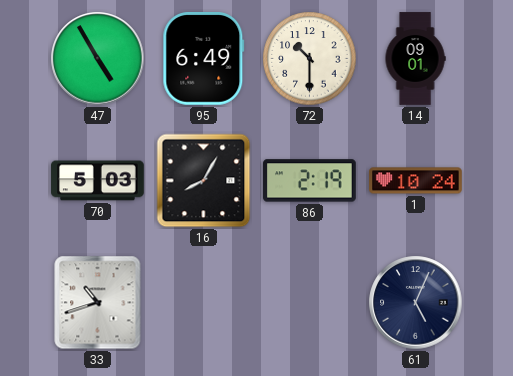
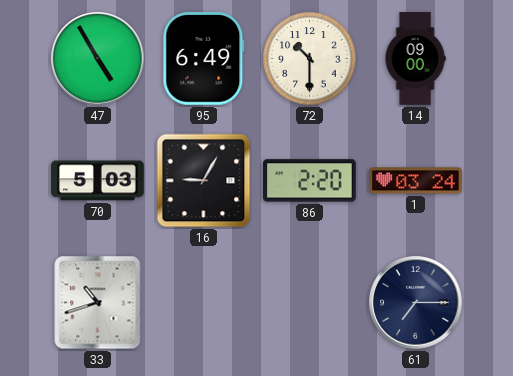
14: 09:01 -> 09:00 (415, 59)
16: 8:05 -> 9:05 (204, 181)
86: 2:19 -> 2:20 (310, 181)
1: 10:24 -> 03:24 (416, 181)
61: 5:04 -> 7:15 (416, 303)
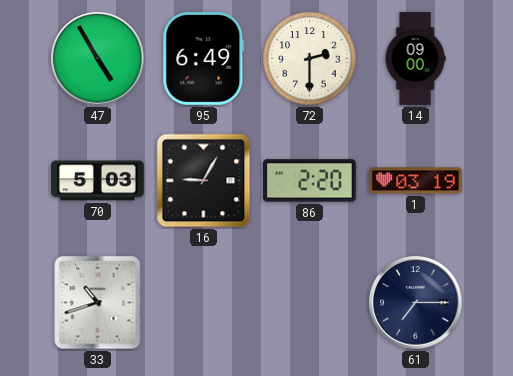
72: 10:30 -> 2:30 (310, 59)
1: 03:24 -> 03:19 (416, 181)
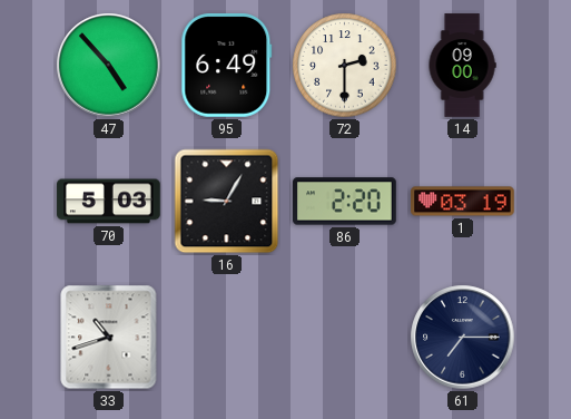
47: 4:55 -> 4:53 (109, 66)
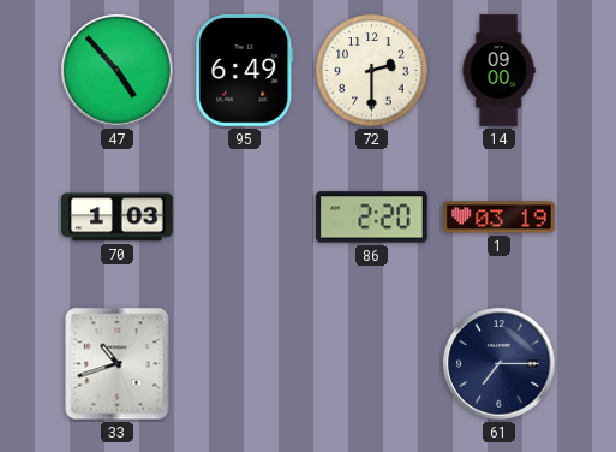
70: 5:03 -> 1:03 (118, 218)
16: 9:05 -> none (227, 202)
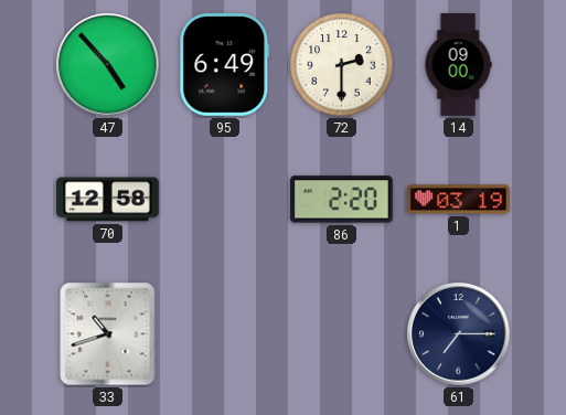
70: 1:03 -> 12:58 (108, 200)
